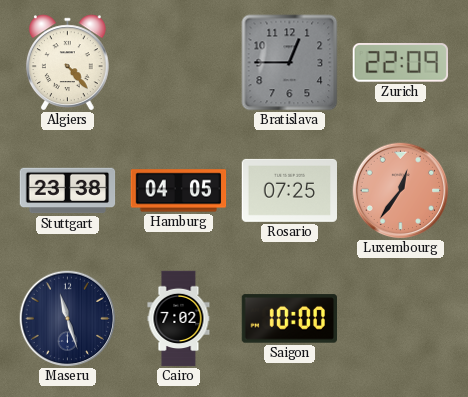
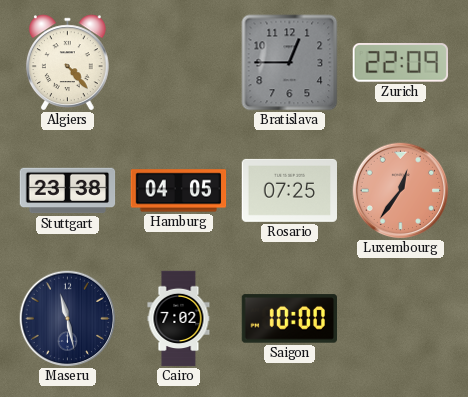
Maseru: 11:27 -> 11:28 (68, 319)
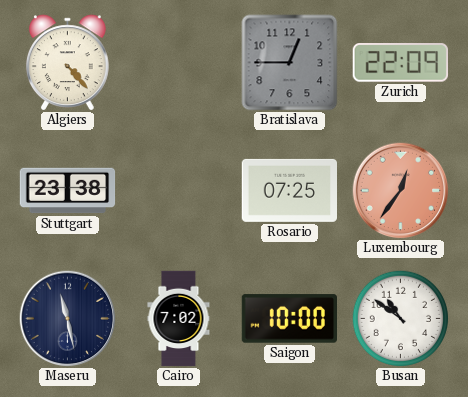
Hamburg: 04:05 -> none (179, 191)
Busan: none -> 10:51 (400, 318)
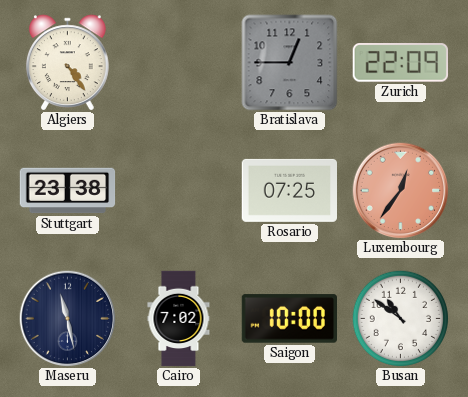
Algiers: 4:23 -> 4:24 (67, 62)
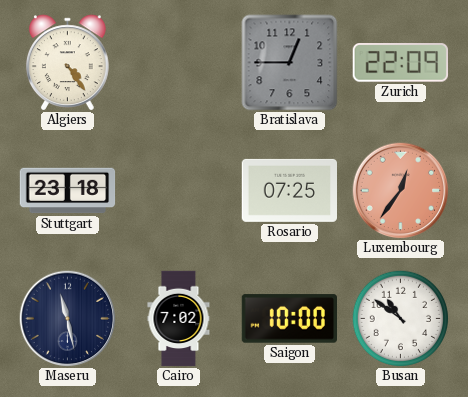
Stuttgart: 23:38 -> 23:18 (68, 191)
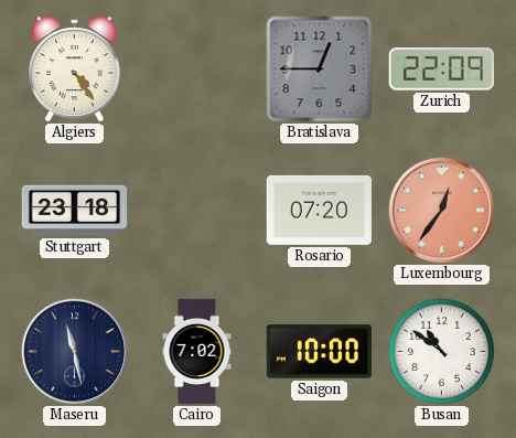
Rosario: 07:25 -> 07:20 (319, 210)
